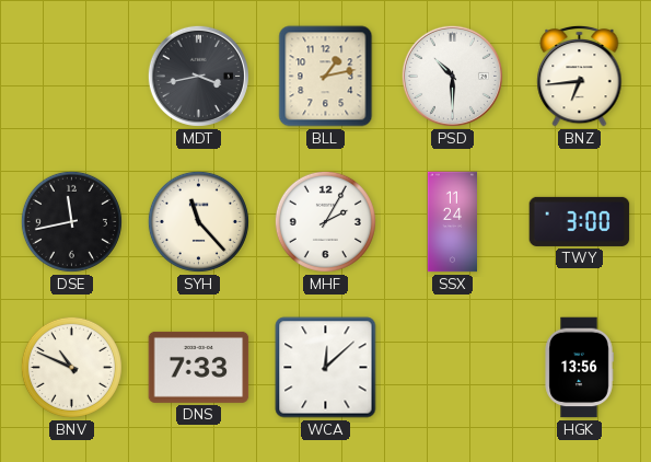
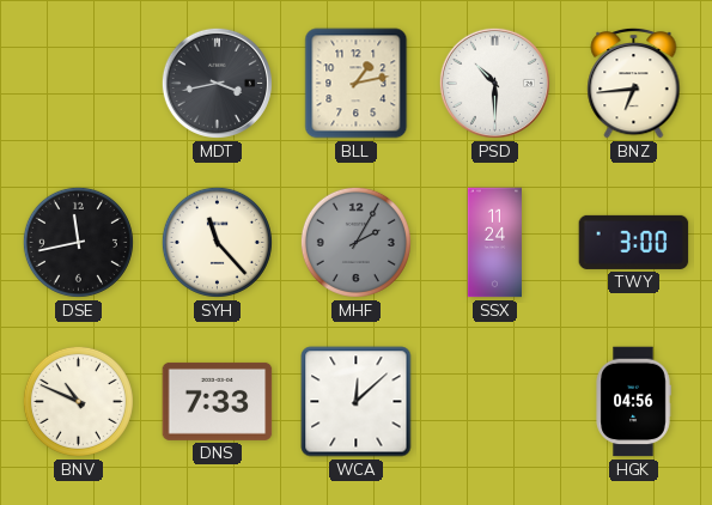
MHF dial: white -> grey (355, 242)
HGK: 13:56 -> 04:56 (633, 402)
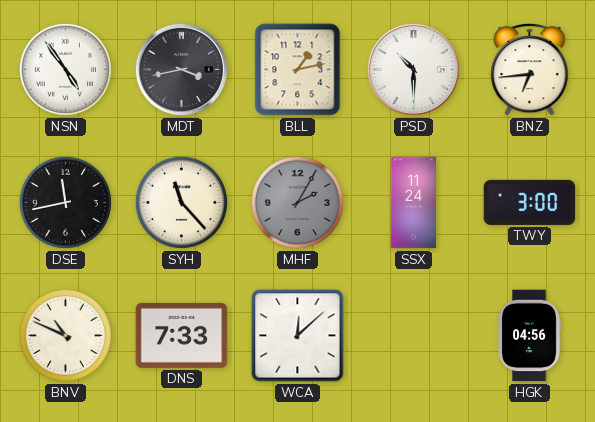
NSN: none -> 4:54 (65, 69)
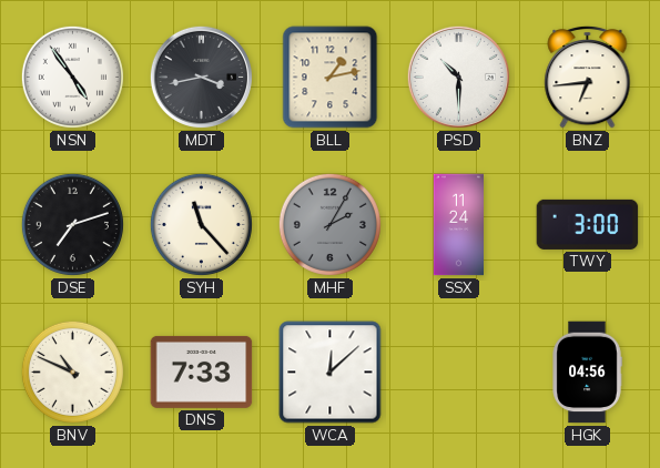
DSE: 11:43 -> 7:12 (72, 224)
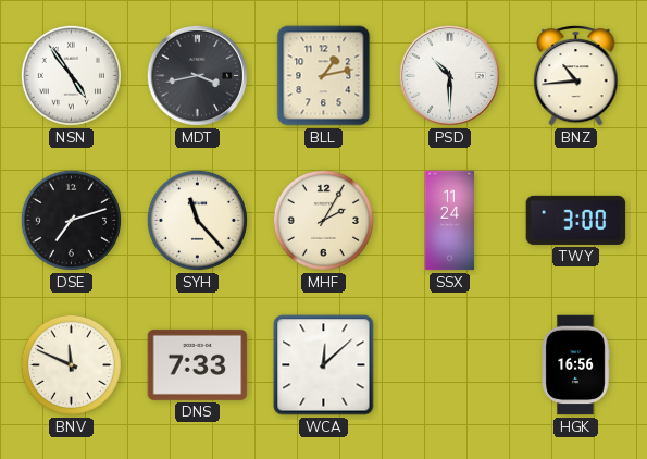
BNZ: 6:44 -> 10:44 (576, 75)
MHF dial: grey -> cream (323, 220)
BNV: 10:49 -> 11:49 (71, 364)
HGK: 04:56 -> 16:56 (575, 365)
